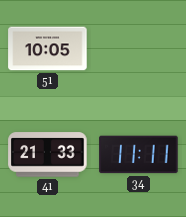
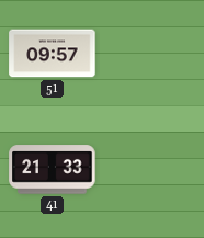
51: 10:05 -> 09:57 (53, 54)
34: 11:11 -> none (139, 155)
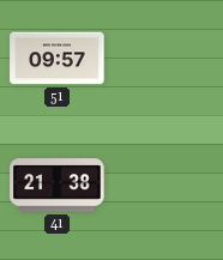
41: 21:33 -> 21:38 (58, 186)
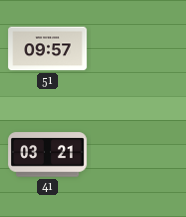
41: 21:38 -> 03:21 (48, 155)
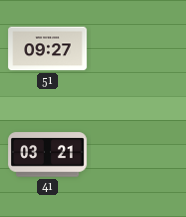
51: 09:57 -> 09:27 (48, 49)
